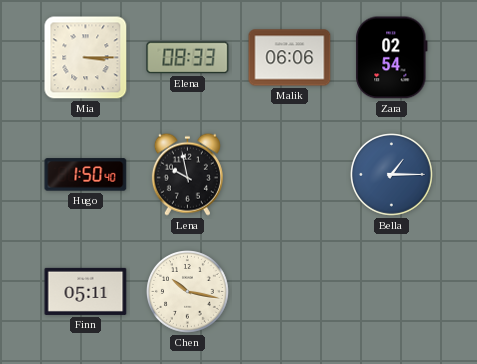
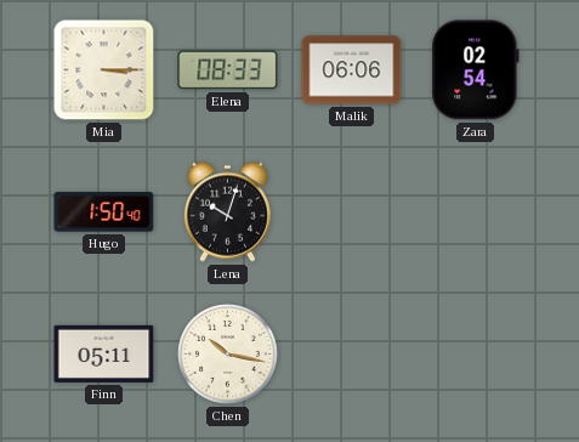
Lena: 9:58 -> 10:03 (227, 211)
Bella: 1:15 -> none (392, 175)
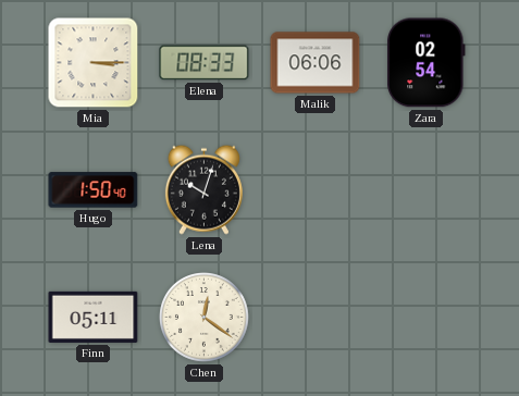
Chen: 10:17 -> 12:21 (205, 318)
